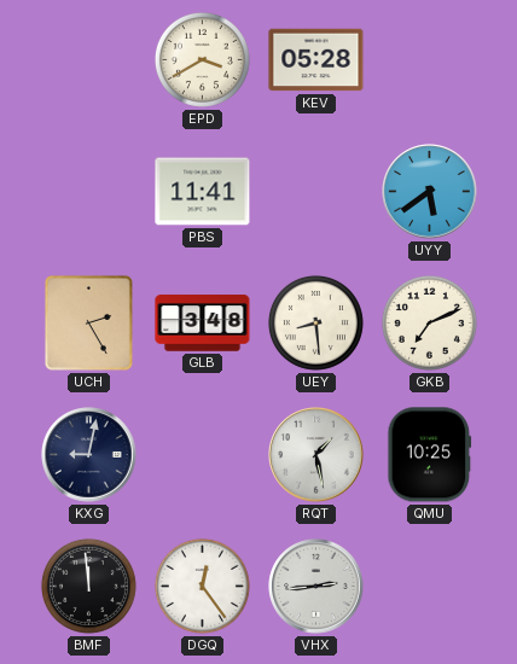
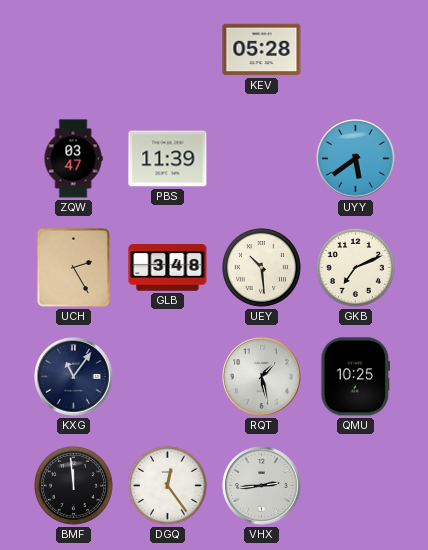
EPD: 3:40 -> none (202, 59)
ZQW: none -> 03:47 (73, 159)
PBS: 11:41 -> 11:39 (168, 159)
UEY: 8:29 -> 10:29 (261, 267)
KXG: 9:02 -> 11:06 (74, 377)
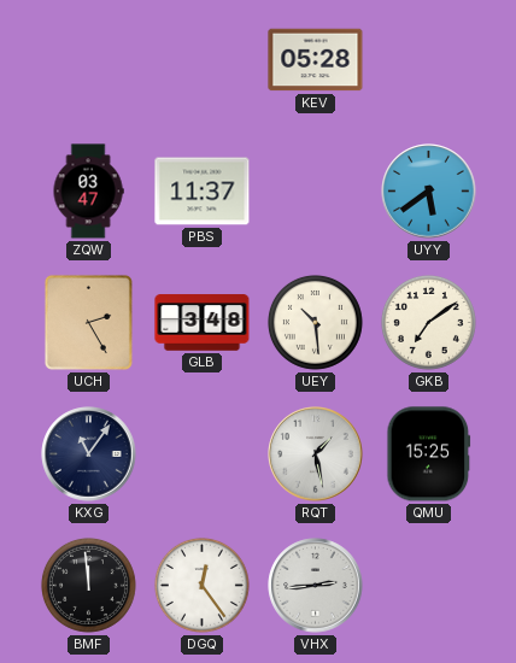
PBS: 11:39 -> 11:37 (203, 192)
GKB: 7:11 -> 7:09 (428, 322)
QMU: 10:25 -> 15:25 (429, 454)
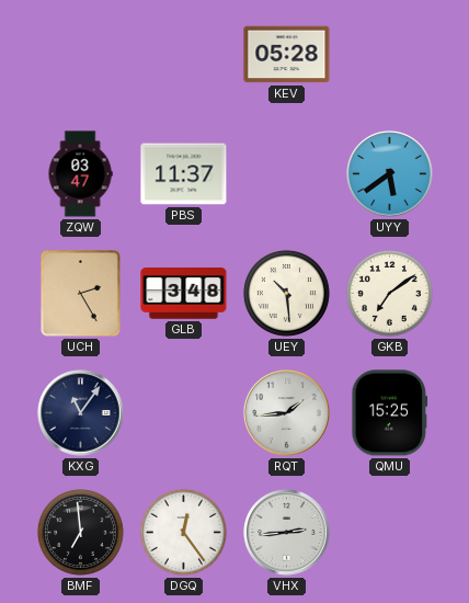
RQT: 1:28 -> 1:44 (287, 413)
BMF: 11:59 -> 6:59 (80, 532)
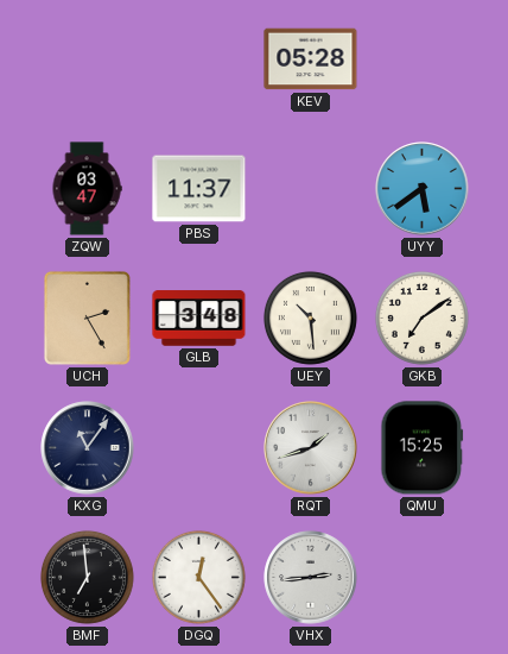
RQT: 1:44 -> 1:42 (311, 448)
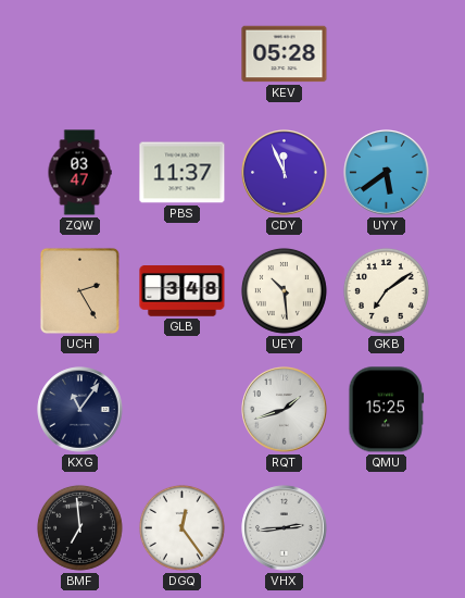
CDY: none -> 11:56 (285, 173)
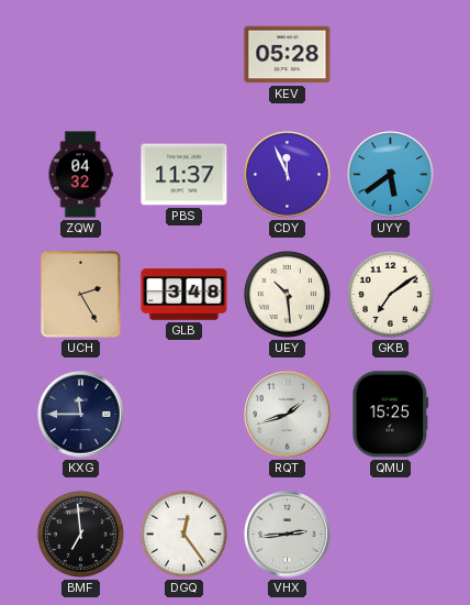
ZQW: 03:47 -> 04:32 (80, 175)
KXG: 11:06 -> 11:45 (81, 415)
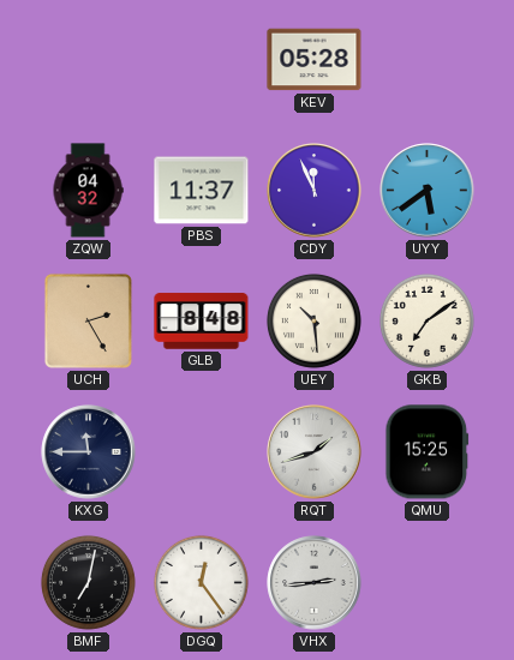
GLB: 3:48 -> 8:48 (202, 322)
BMF: 6:59 -> 7:02 (88, 582)
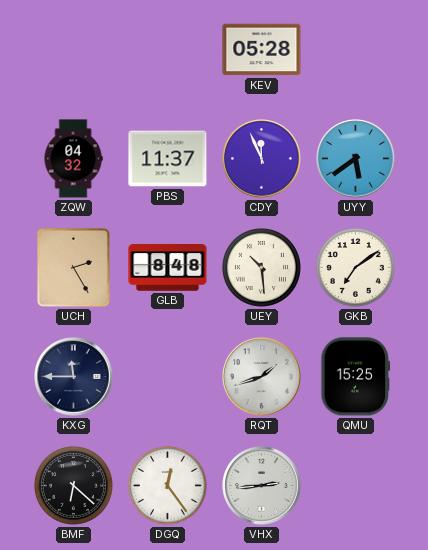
BMF: 7:02 -> 6:22 (73, 485)
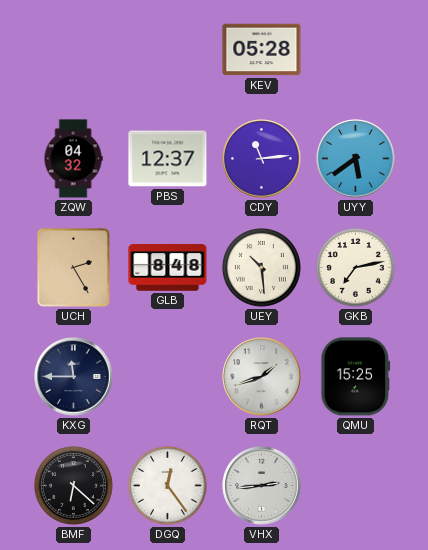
PBS: 11:37 -> 12:37 (168, 159)
CDY: 11:56 -> 11:14 (262, 159)
GKB: 7:09 -> 7:13 (355, 267)
